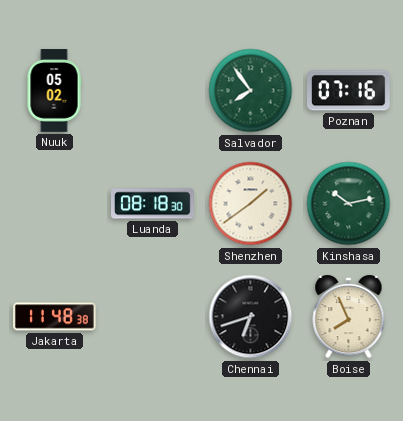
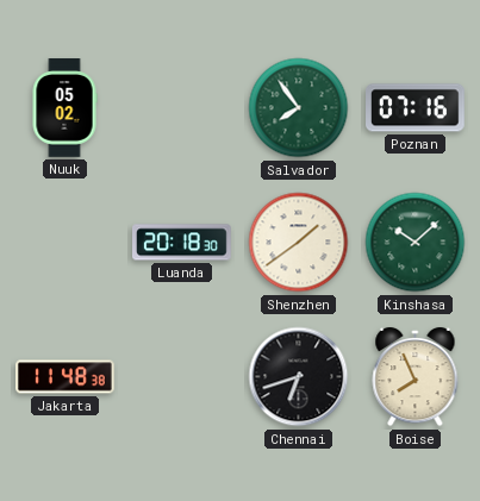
Luanda: 08:18 -> 20:18 (182, 243)
Kinshasa: 10:13 -> 10:08 (416, 243)
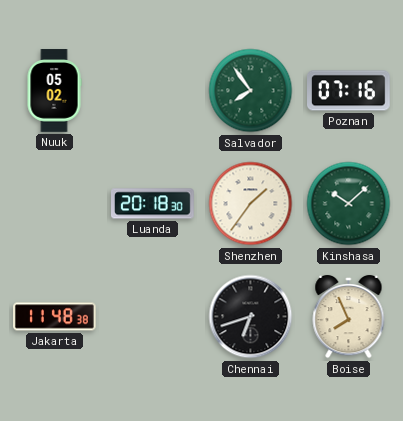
Shenzhen: 1:39 -> 1:36 (251, 204)
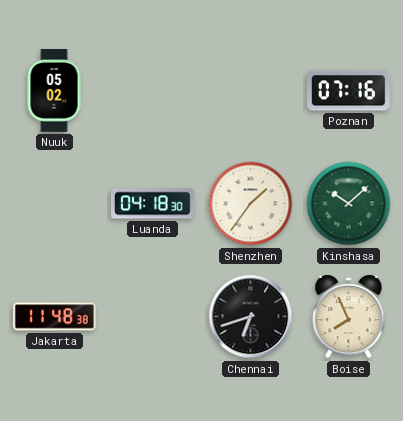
Salvador: 7:54 -> none (251, 91)
Luanda: 20:18 -> 04:18 (153, 204)
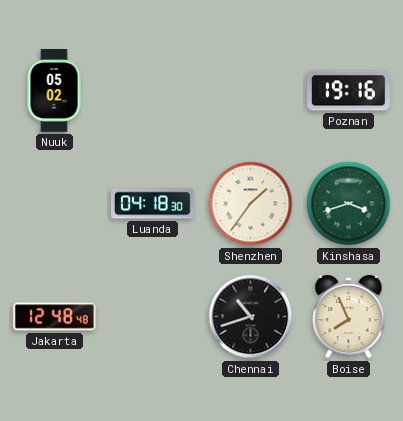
Poznan: 07:16 -> 19:16 (349, 91)
Kinshasa: 10:08 -> 3:42 (349, 204)
Jakarta: 11:48 -> 12:48 (55, 317)
Chennai: 6:42 -> 10:42 (251, 317)
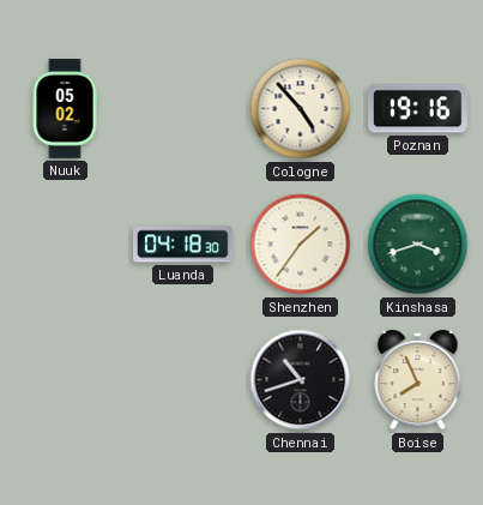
Cologne: none -> 4:53 (301, 109)
Jakarta: 12:48 -> none (55, 317)
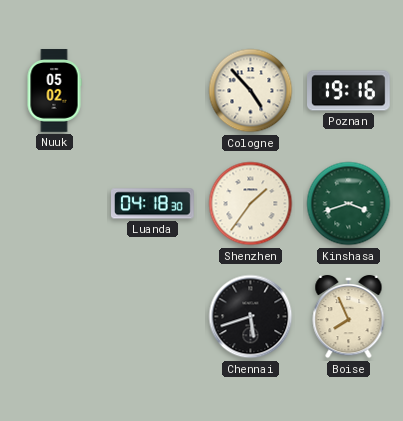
Chennai: 10:42 -> 5:42 (251, 317)
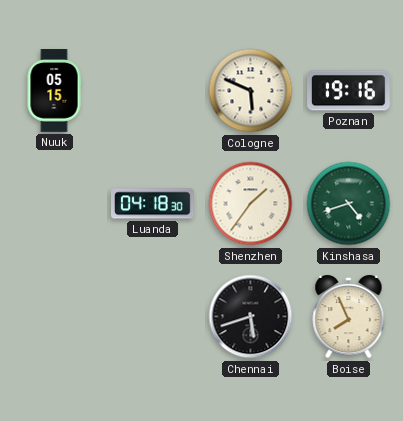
Nuuk: 05:02 -> 05:15 (54, 91)
Cologne: 4:53 -> 5:49 (251, 91)
Kinshasa: 3:42 -> 4:42 (349, 204)
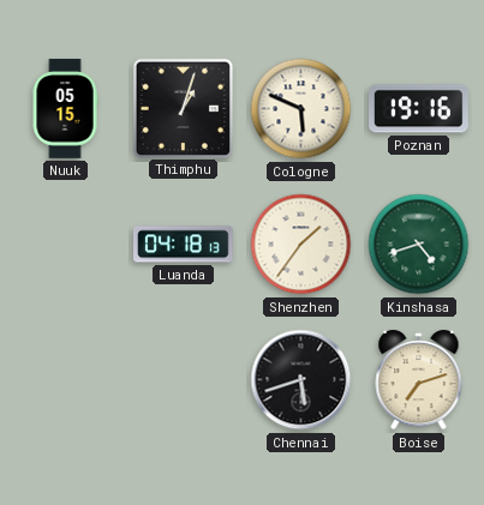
Thimphu: none -> 1:03 (183, 108)
Luanda: 04:18:30 -> 04:18:13 (184, 245)
Boise: 7:56 -> 7:12 (419, 380)
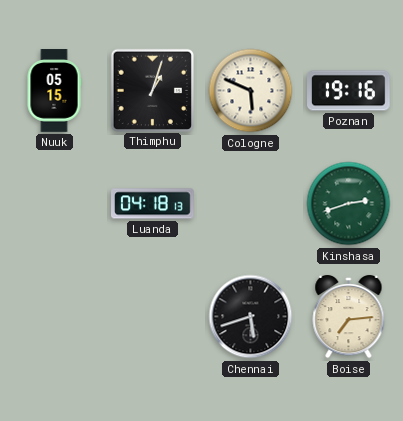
Shenzhen: 1:36 -> none (301, 245)
Kinshasa: 4:42 -> 2:42 (349, 204)
Boise: 7:12 -> 7:14 (349, 317)
